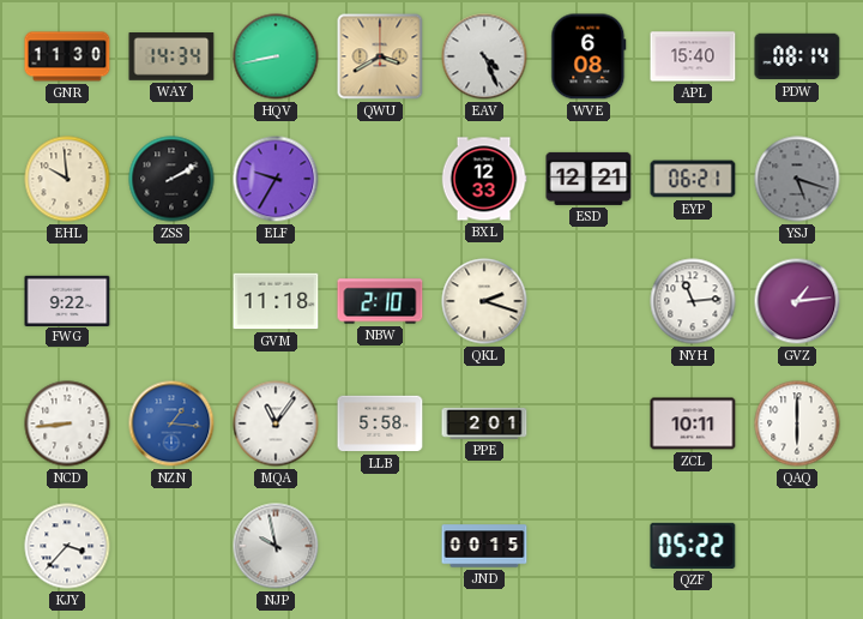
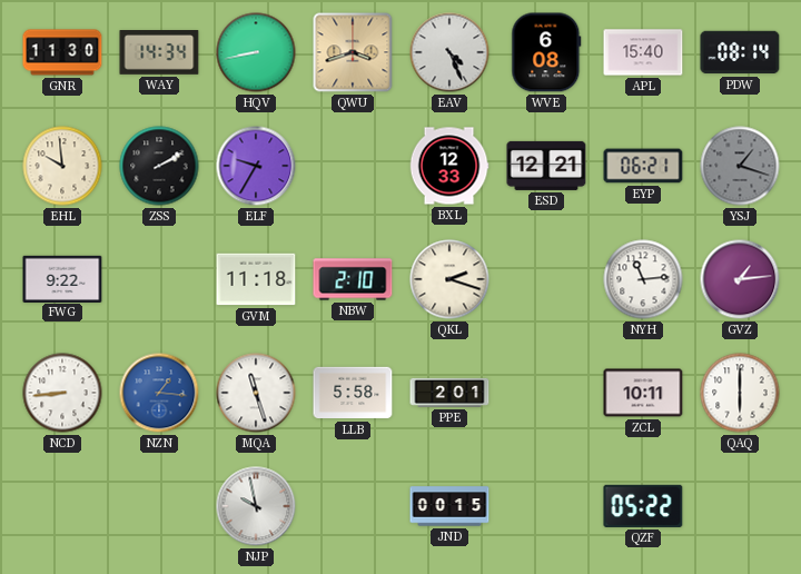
QWU: 3:40 -> 3:42 (353, 52)
YSJ: 5:18 -> 1:18 (740, 166)
MQA: 11:06 -> 11:27 (256, 393)
KJY: 3:37 -> none (67, 546)
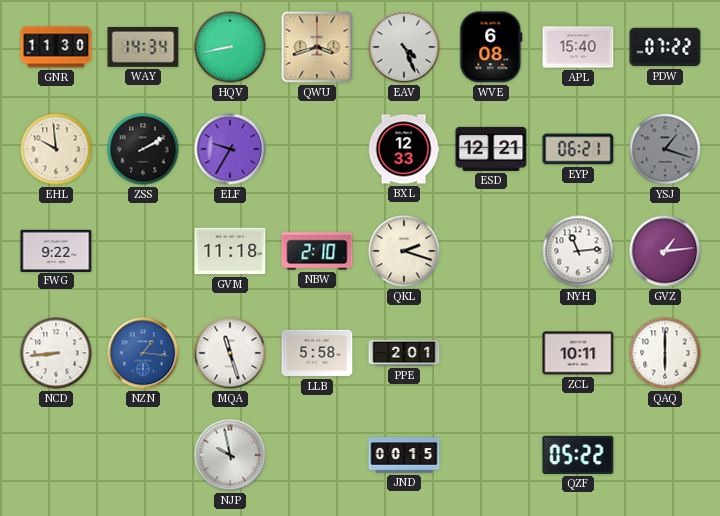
PDW: 08:14 -> 07:22 (665, 47)
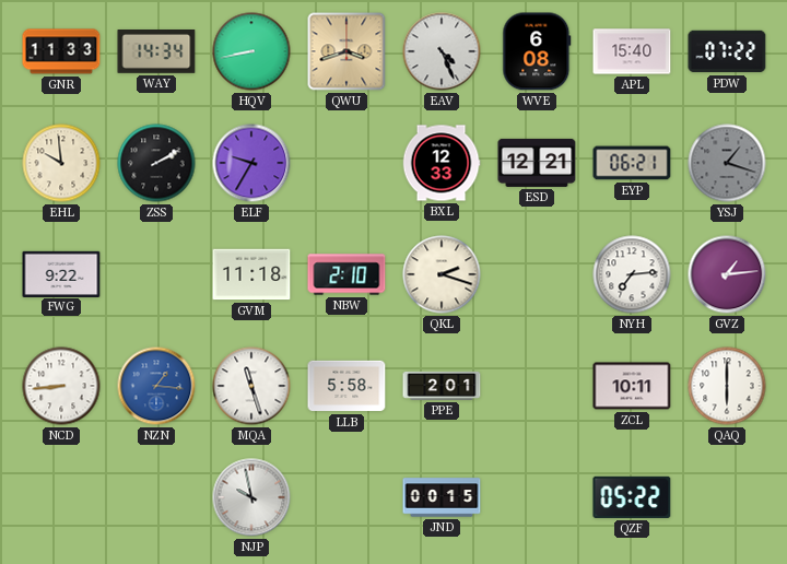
GNR: 11:30 -> 11:33 (61, 51)
NYH: 11:14 -> 7:14 (632, 274)
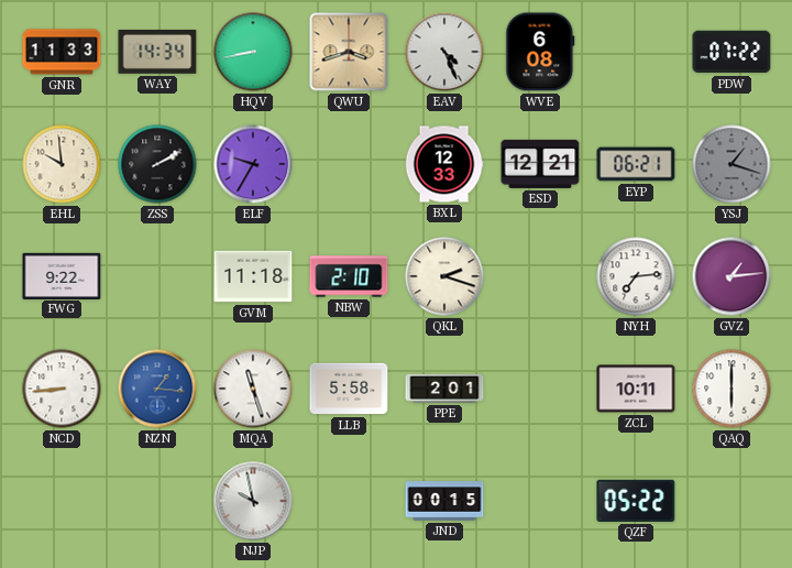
APL: 15:40 -> none (632, 51)
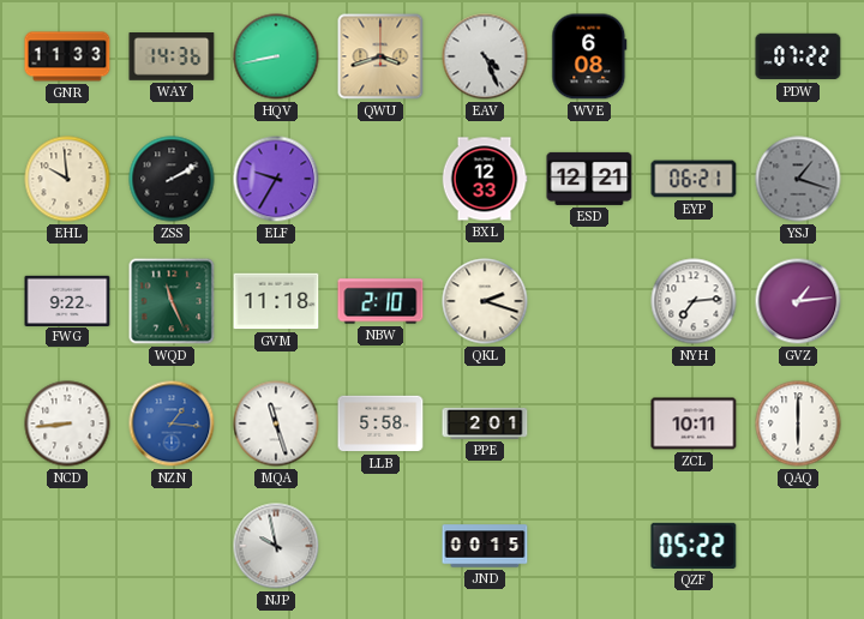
WAY: 14:34 -> 14:36 (172, 58)
WQD: none -> 11:26 (172, 301)
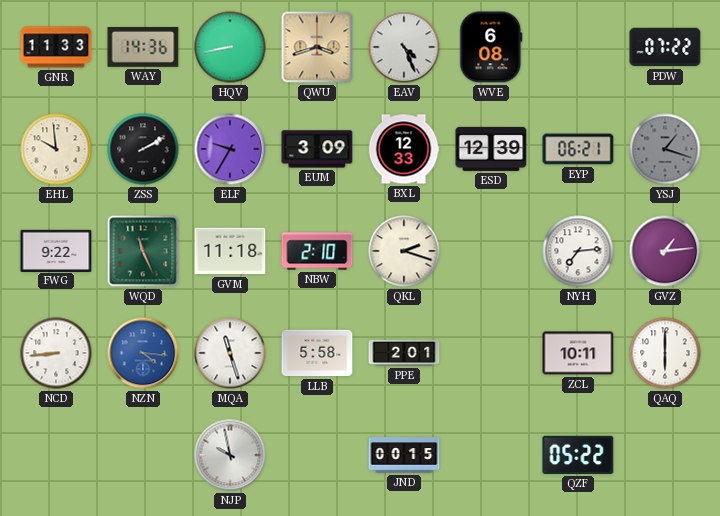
EUM: none -> 3:09 (317, 149)
ESD: 12:21 -> 12:39 (491, 149)
NZN: 1:16 -> 4:16 (143, 353)
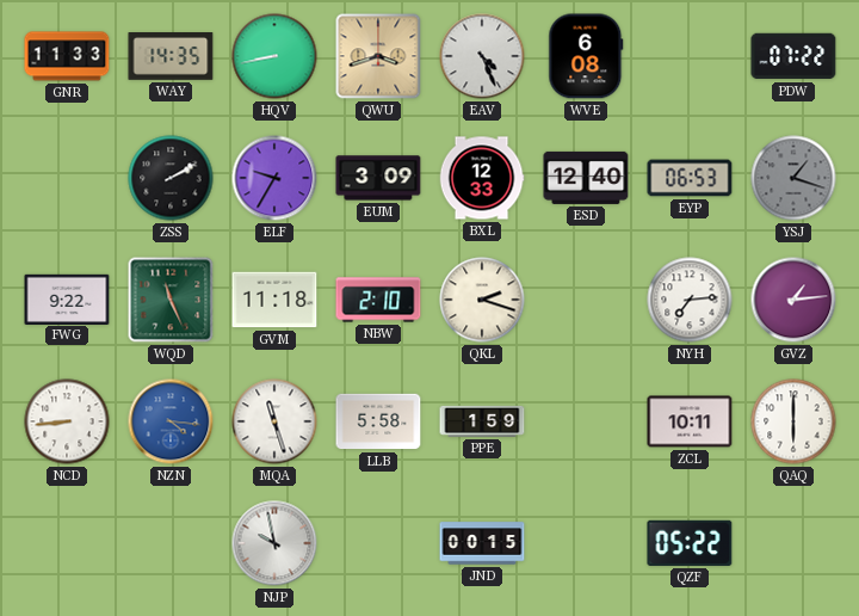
WAY: 14:36 -> 14:35 (171, 57)
EHL: 9:59 -> none (56, 149)
ESD: 12:39 -> 12:40 (586, 178)
EYP: 06:21 -> 06:53 (690, 178)
PPE: 2:01 -> 1:59 (482, 421)
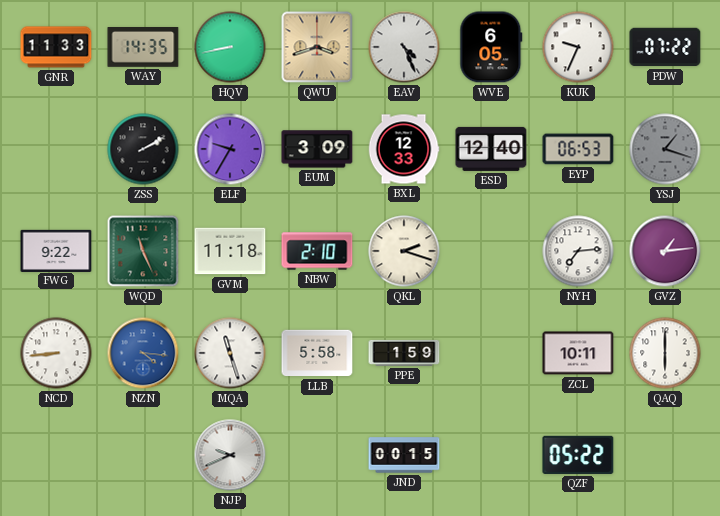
WVE: 6:08 -> 6:05 (491, 47)
KUK: none -> 9:34 (578, 47)
NJP: 9:58 -> 9:41 (230, 455)
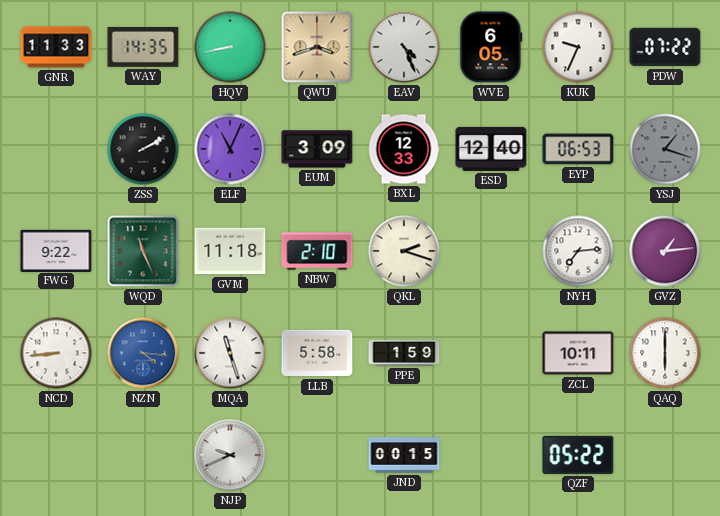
ELF: 9:35 -> 11:04 (230, 149)
